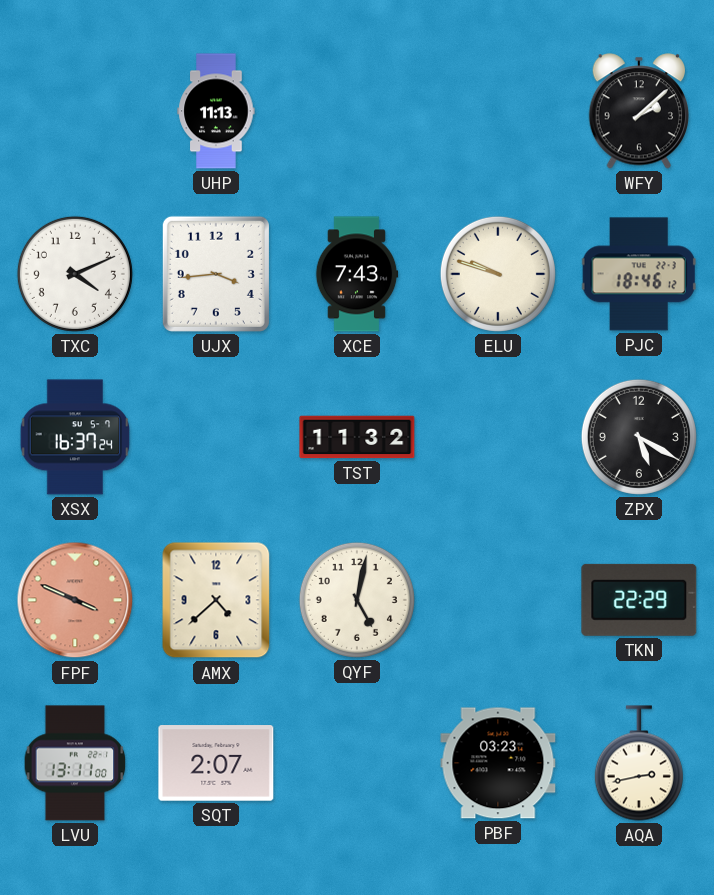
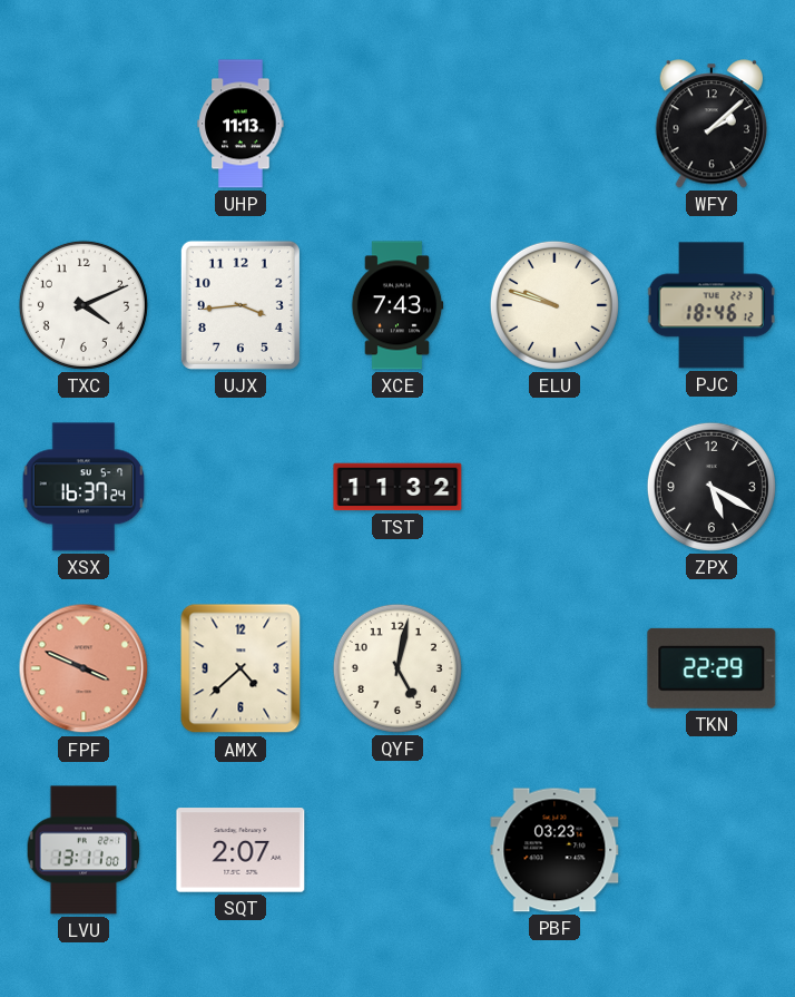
AQA: 2:43 -> none (639, 763)
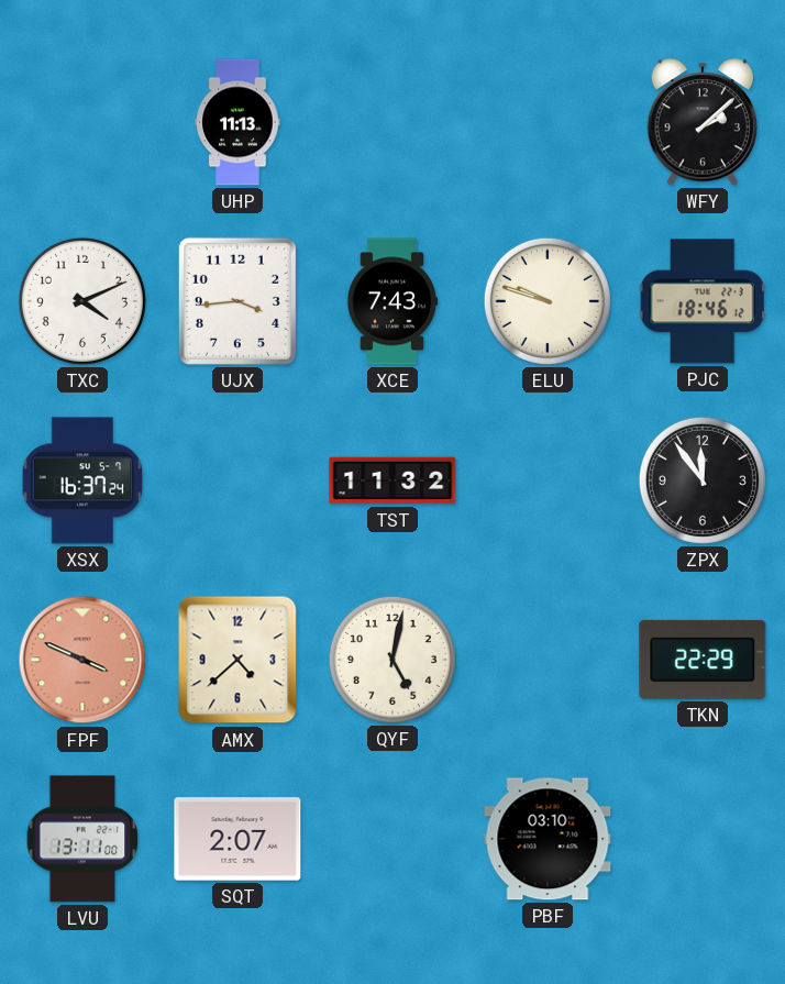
ZPX: 5:20 -> 11:54 (703, 480)
PBF: 03:23 -> 03:10 (548, 839)
